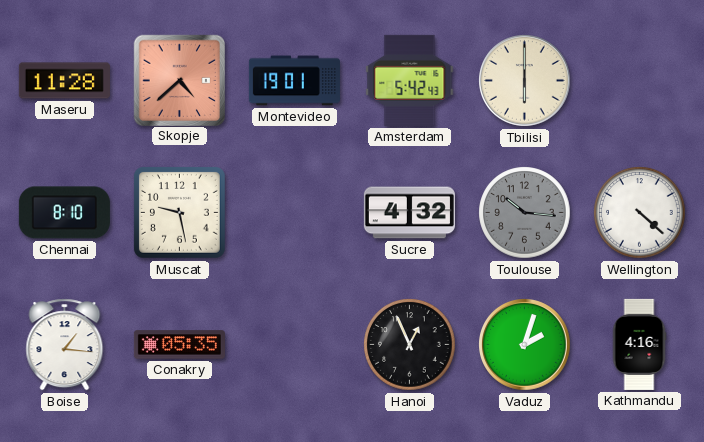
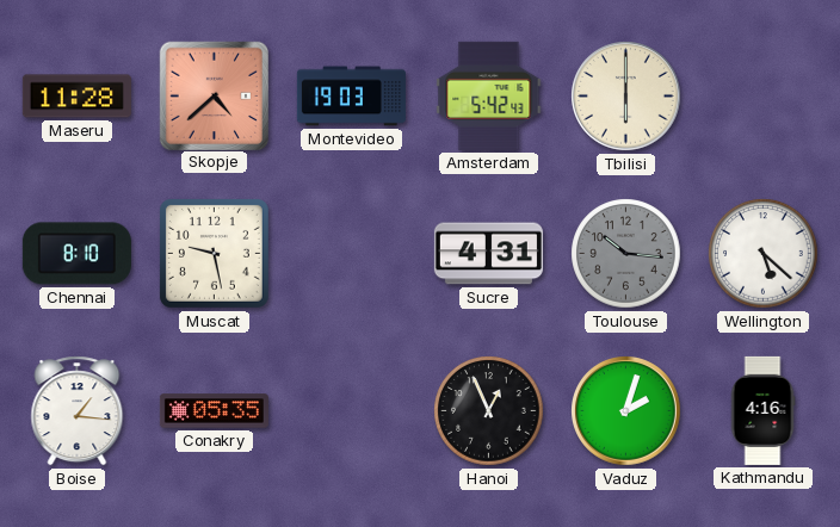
Montevideo: 19:01 -> 19:03 (351, 97)
Sucre: 4:32 -> 4:31 (488, 254)
Wellington: 4:22 -> 5:22 (764, 254)
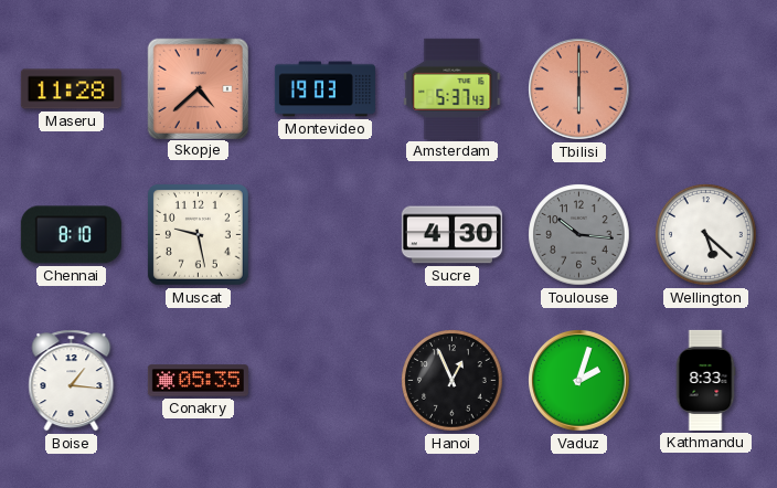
Amsterdam: 5:42 -> 5:37 (453, 88)
Tbilisi dial: cream -> salmon (579, 89)
Sucre: 4:31 -> 4:30 (451, 235)
Kathmandu: 4:16 -> 8:33 (705, 380)
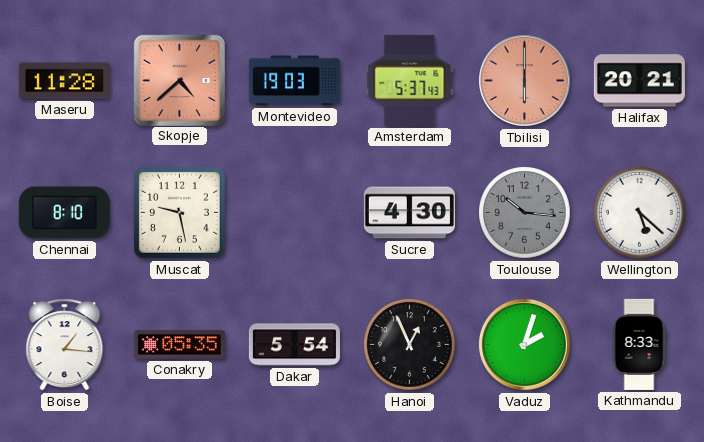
Halifax: none -> 20:21 (639, 81)
Dakar: none -> 5:54 (294, 345)
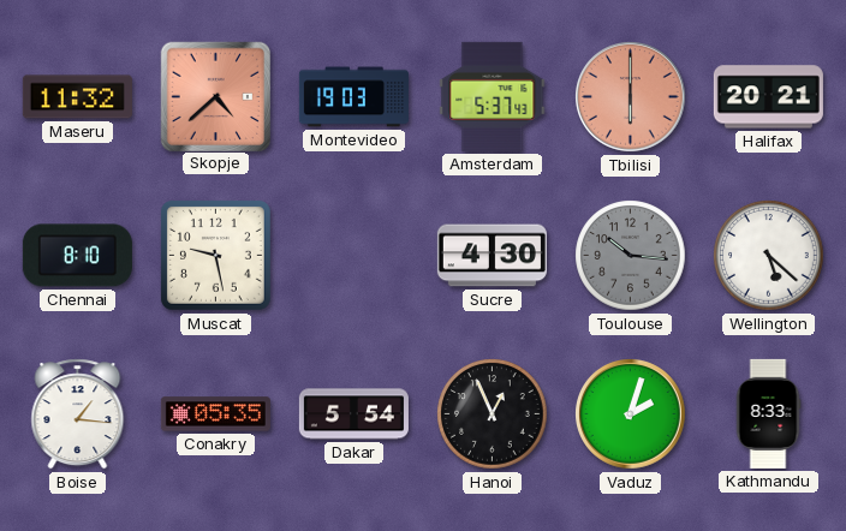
Maseru: 11:28 -> 11:32 (77, 97)
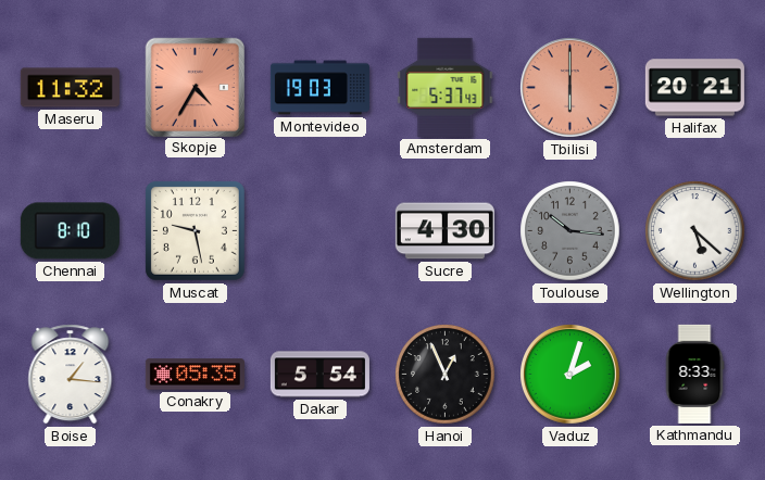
Skopje: 4:38 -> 4:35 (195, 87)
